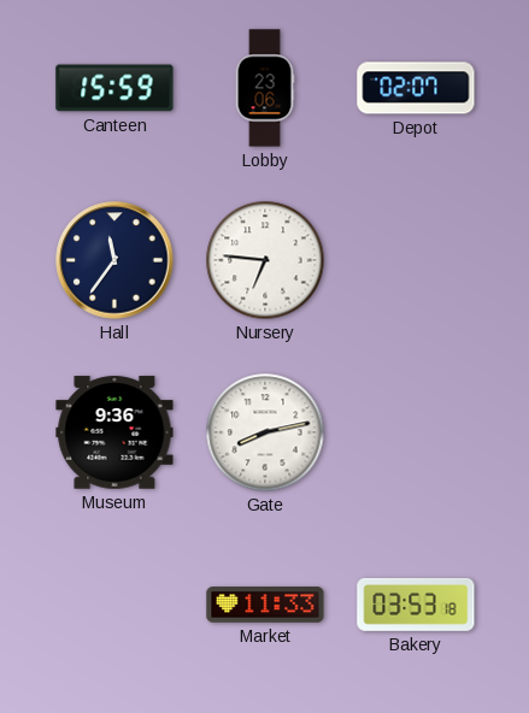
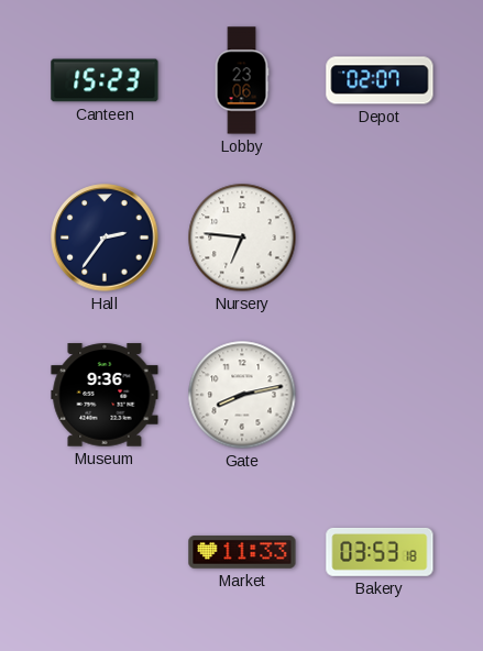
Canteen: 15:59 -> 15:23 (105, 80)
Hall: 11:36 -> 2:36 (105, 238)
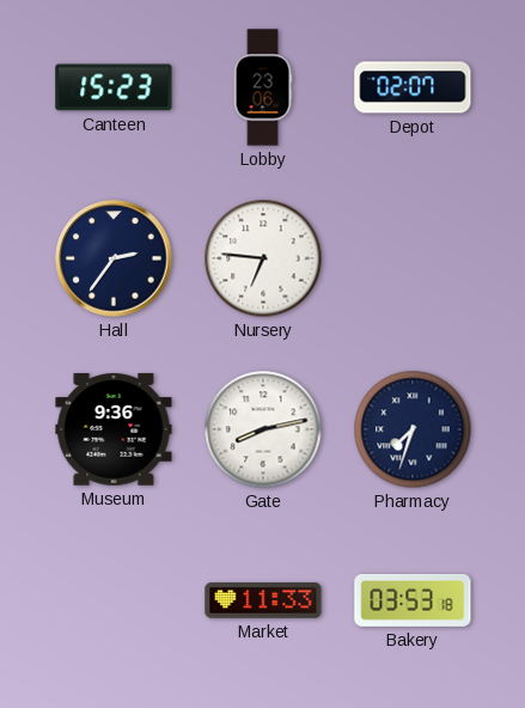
Pharmacy: none -> 7:33 (413, 429)
